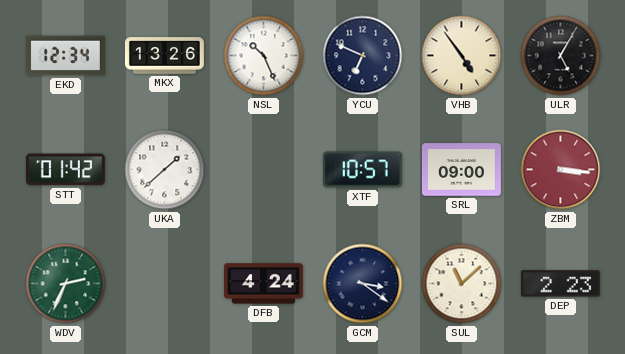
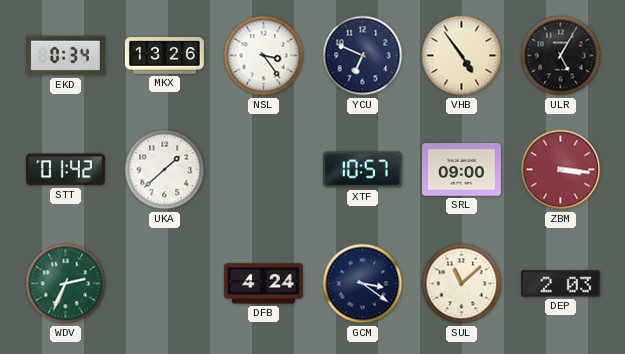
EKD: 12:34 -> 0:34 (65, 56)
NSL: 10:26 -> 3:24 (264, 56)
DEP: 2:23 -> 2:03 (560, 284)
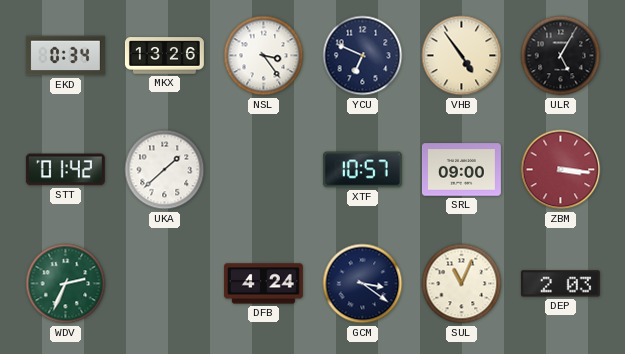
SUL: 11:08 -> 11:04 (462, 284)
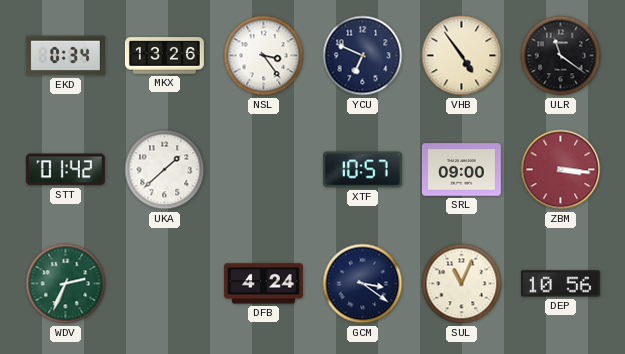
ULR: 5:05 -> 11:21 (561, 56)
DEP: 2:03 -> 10:56 (560, 284)
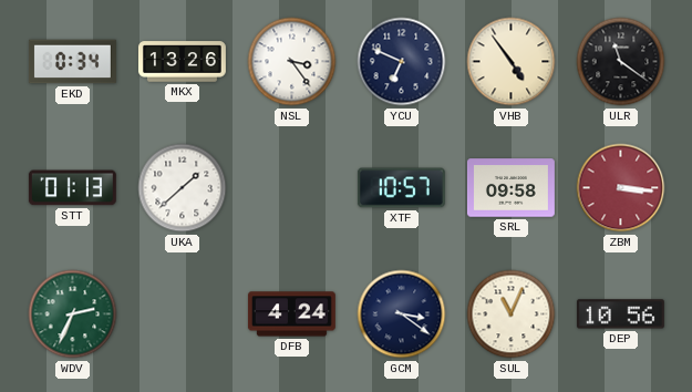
STT: 01:42 -> 01:13 (72, 188)
SRL: 09:00 -> 09:58 (510, 188)
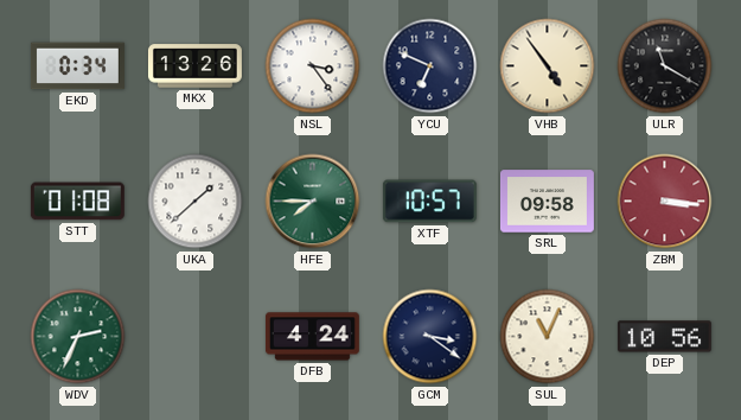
ULR: 11:21 -> 11:20 (665, 66)
STT: 01:13 -> 01:08 (77, 202)
HFE: none -> 7:45 (313, 202)
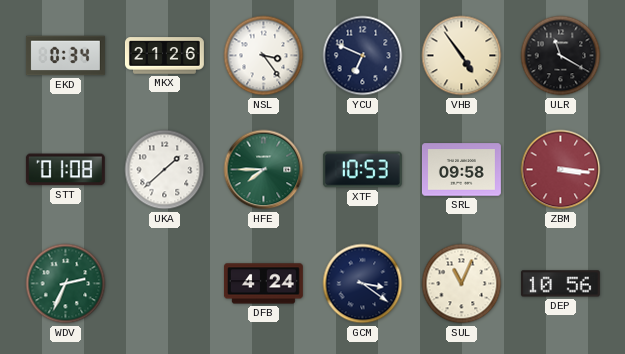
MKX: 13:26 -> 21:26 (164, 56)
XTF: 10:57 -> 10:53 (362, 170)
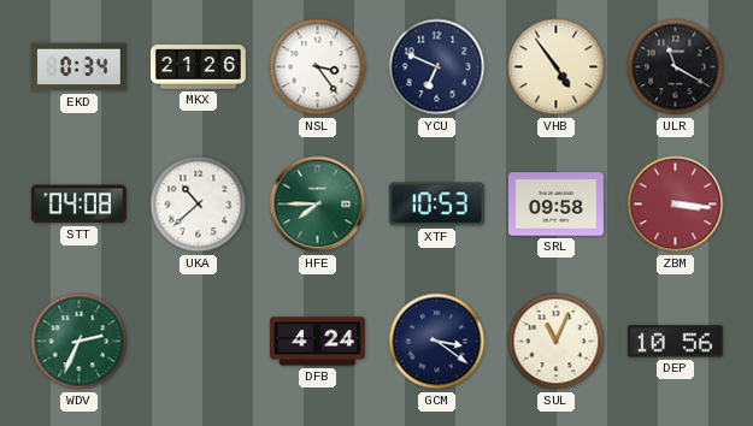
STT: 01:08 -> 04:08 (78, 205)
UKA: 1:38 -> 10:38 (199, 205)
